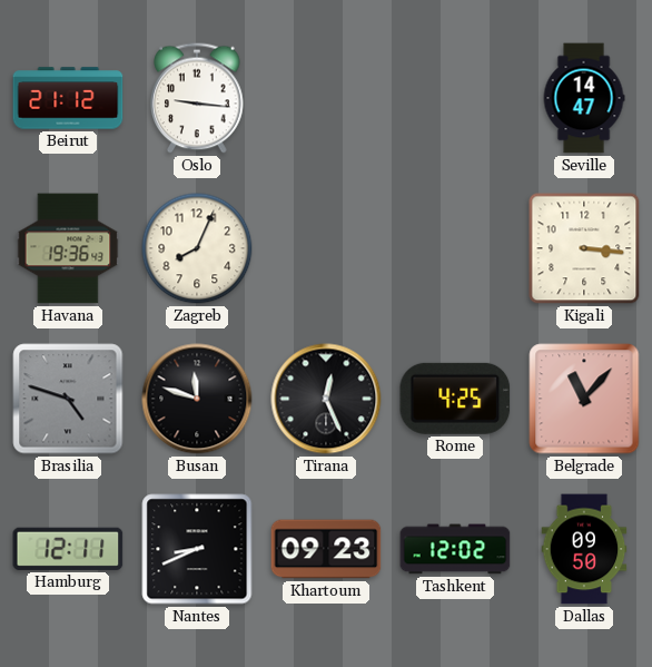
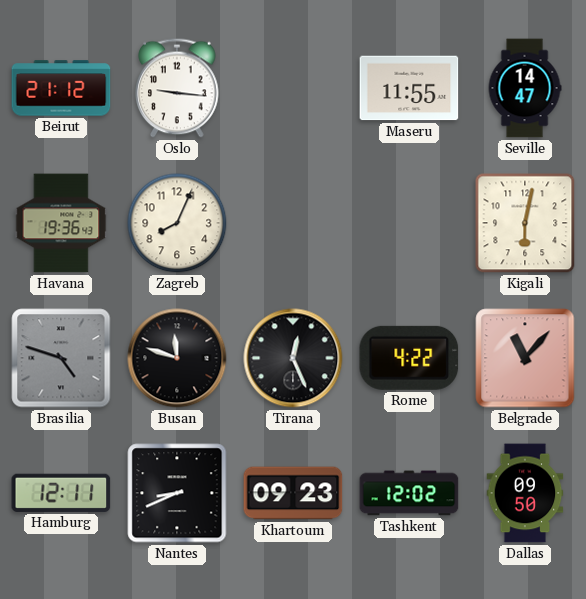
Maseru: none -> 11:55 (409, 88)
Kigali: 3:16 -> 6:02 (525, 223)
Rome: 4:25 -> 4:22 (409, 358)
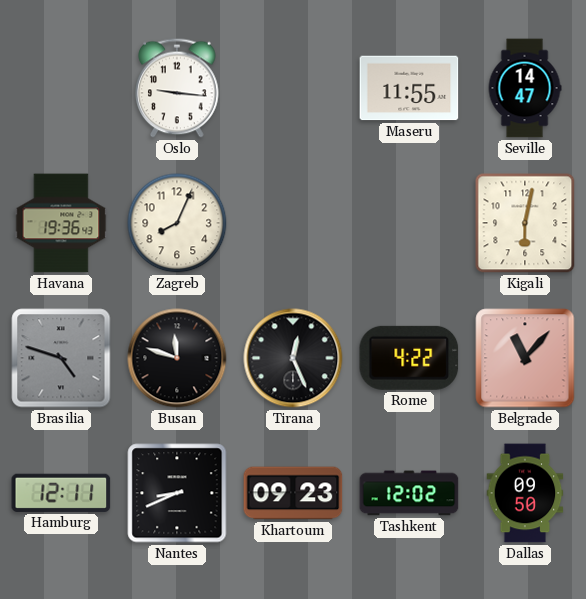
Beirut: 21:12 -> none (61, 88)
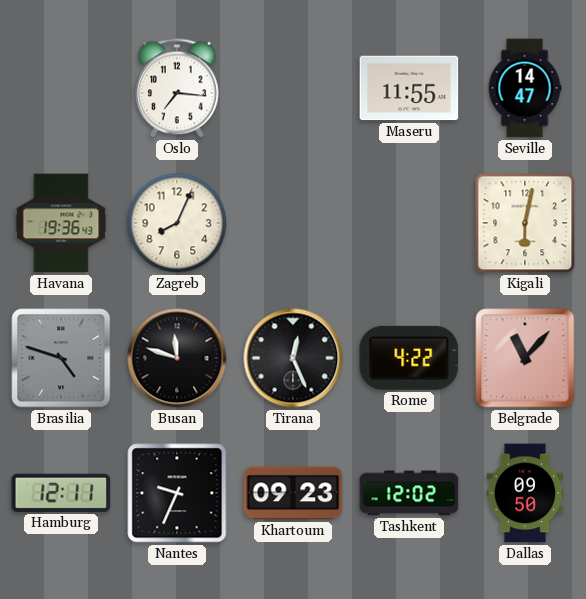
Oslo: 9:16 -> 7:16 (177, 88)
Nantes: 8:41 -> 9:34 (177, 493)
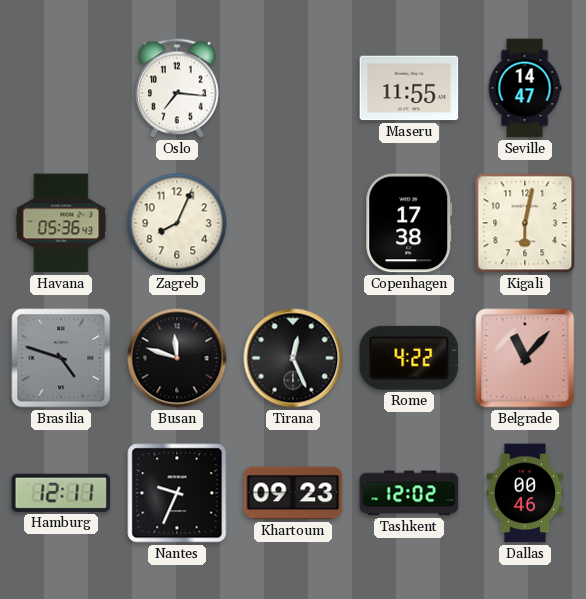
Havana: 19:36 -> 05:36 (61, 223)
Copenhagen: none -> 17:38 (409, 223)
Dallas: 09:50 -> 00:46 (525, 493)
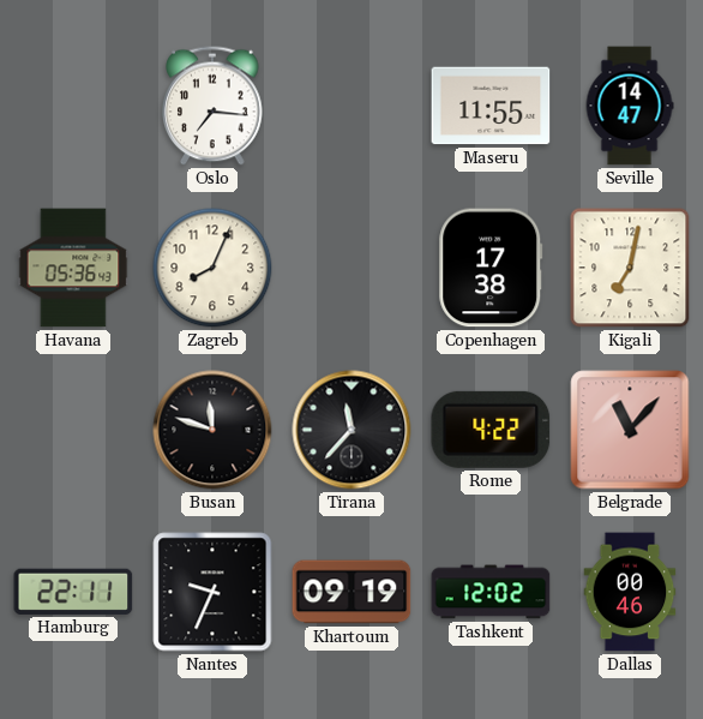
Kigali: 6:02 -> 7:02 (630, 268)
Brasilia: 4:48 -> none (61, 358)
Tirana: 12:26 -> 11:37 (351, 430)
Hamburg: 12:11 -> 22:11 (73, 592)
Khartoum: 09:23 -> 09:19 (351, 592)
